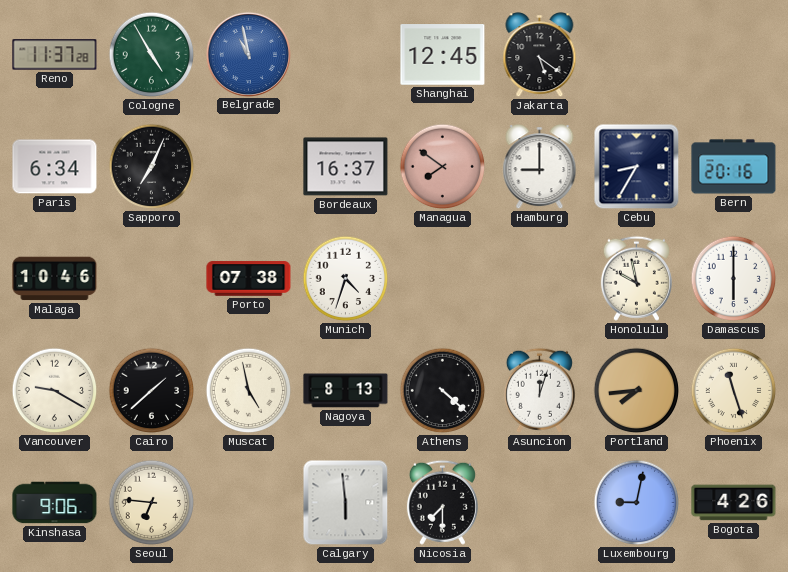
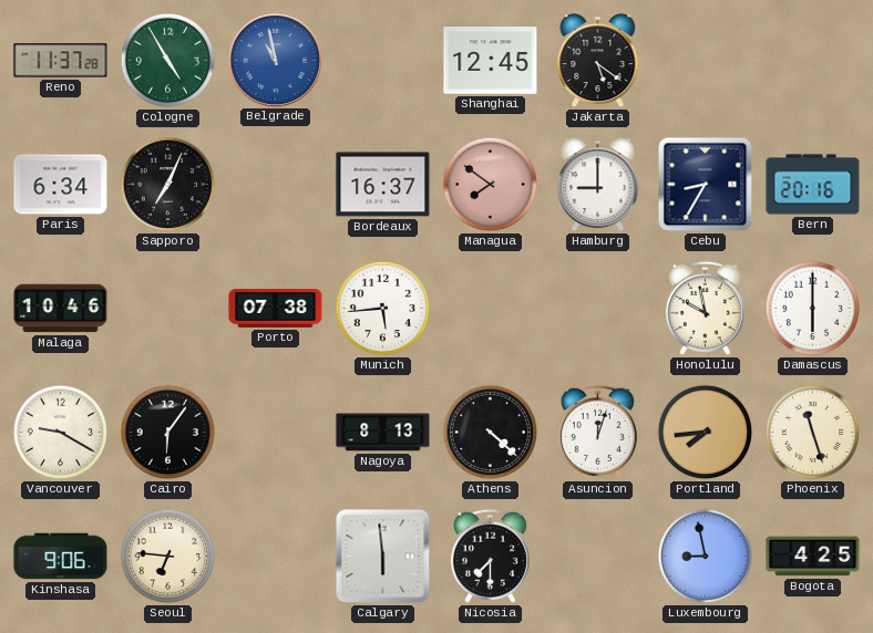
Munich: 4:33 -> 5:44 (383, 309)
Cairo: 1:38 -> 6:06 (168, 433)
Muscat: 4:58 -> none (249, 391)
Luxembourg: 9:02 -> 8:58 (706, 557)
Bogota: 4:26 -> 4:25 (813, 557)
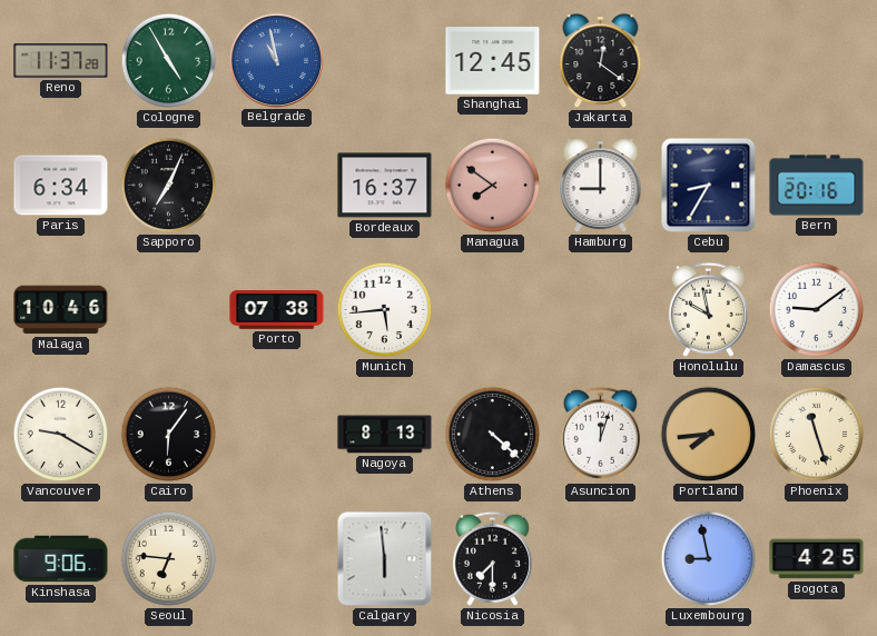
Jakarta: 5:21 -> 12:21 (601, 61)
Damascus: 6:00 -> 9:09 (817, 310)
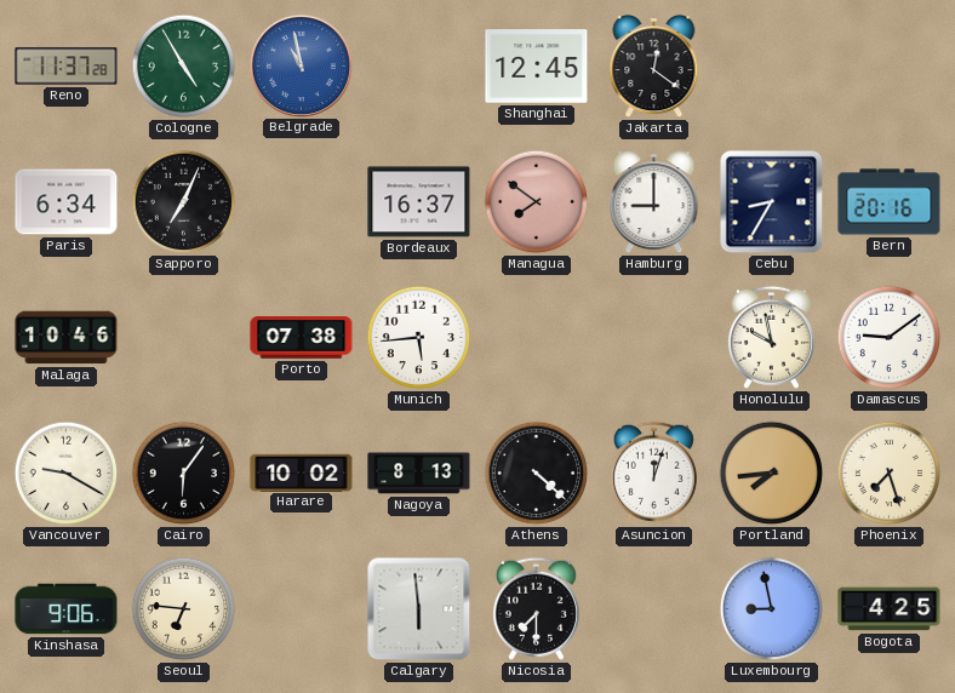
Harare: none -> 10:02 (302, 472)
Phoenix: 11:27 -> 7:27 (890, 474)
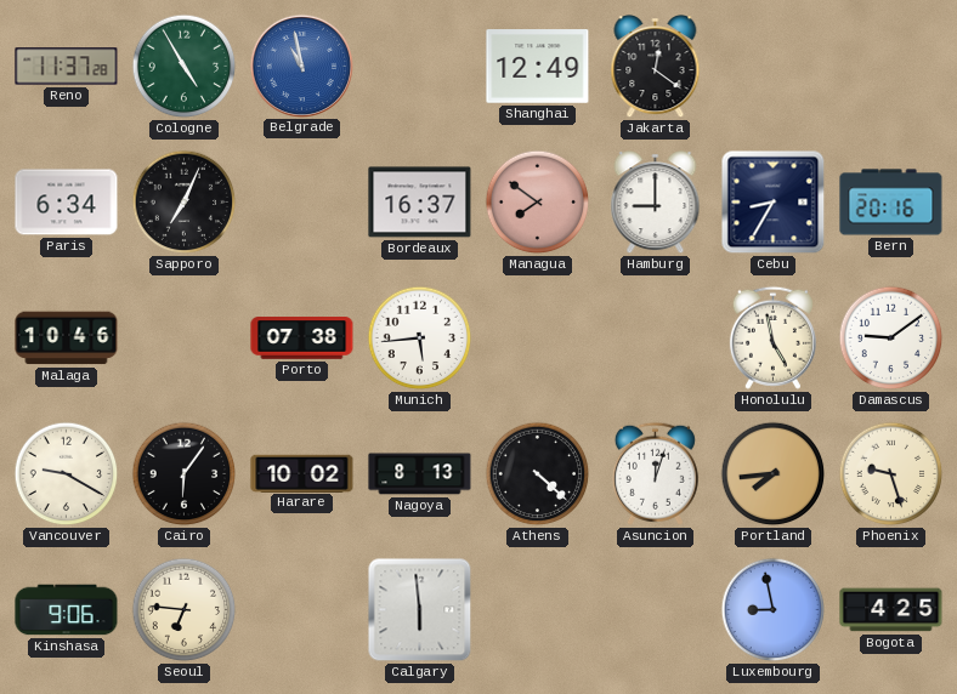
Shanghai: 12:45 -> 12:49 (538, 67)
Honolulu: 9:58 -> 4:58 (772, 337)
Phoenix: 7:27 -> 9:27 (891, 474)
Nicosia: 7:30 -> none (536, 608)
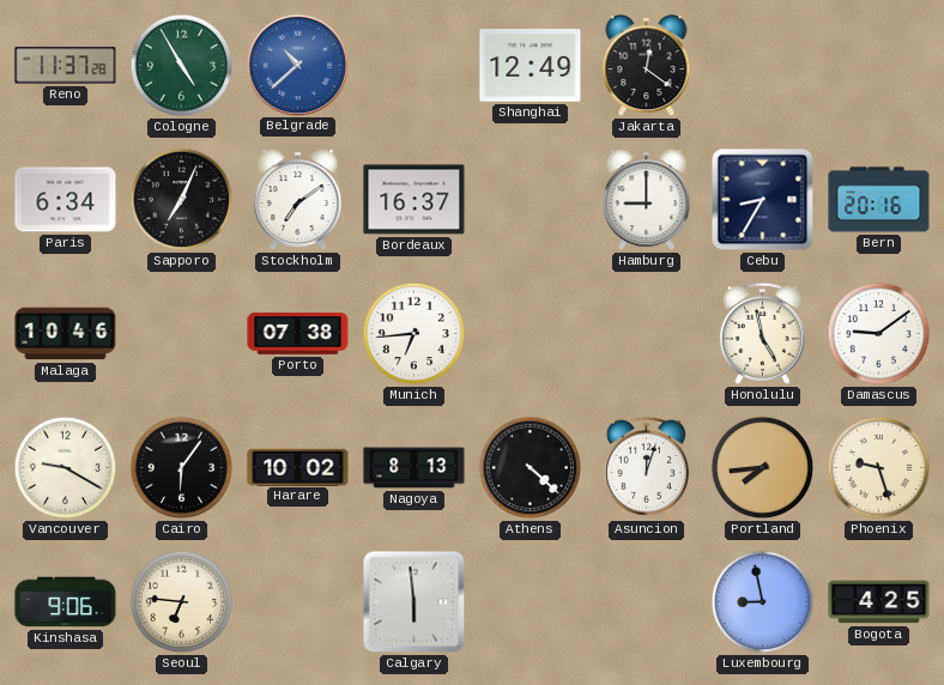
Belgrade: 10:58 -> 10:38 (297, 65)
Stockholm: none -> 7:09 (298, 200)
Managua: 7:51 -> none (538, 203)
Munich: 5:44 -> 6:44 (414, 334)
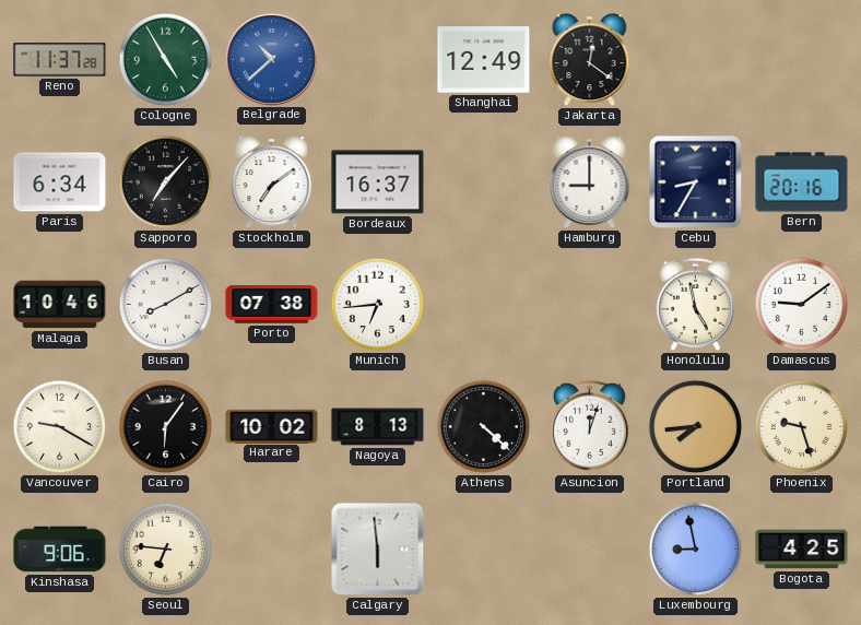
Sapporo: 7:04 -> 7:07 (166, 182)
Busan: none -> 8:10 (166, 305)
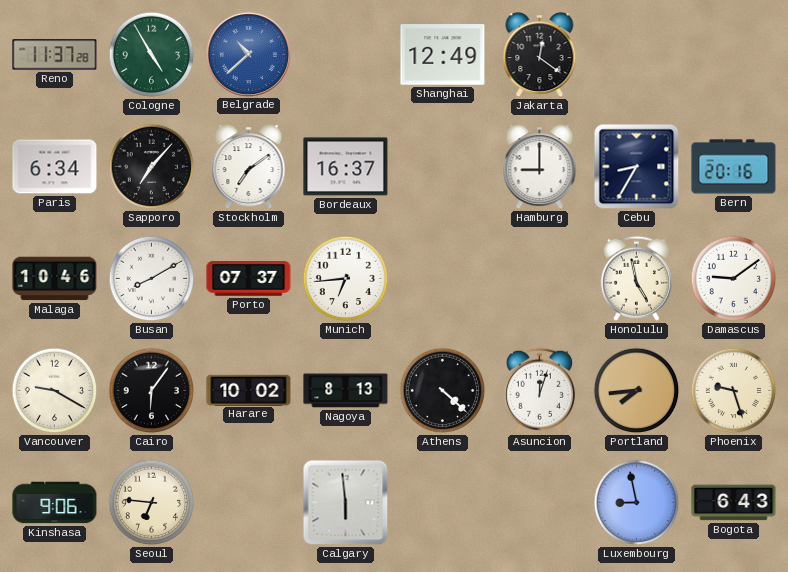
Porto: 07:38 -> 07:37 (249, 279)
Bogota: 4:25 -> 6:43 (734, 503)
